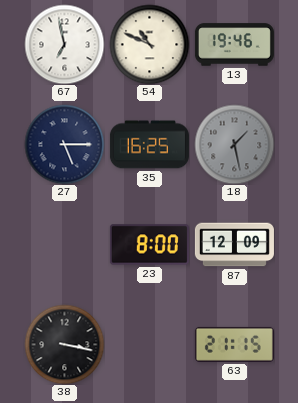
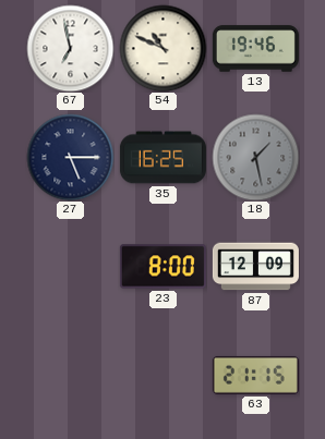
38: 3:17 -> none (64, 344)
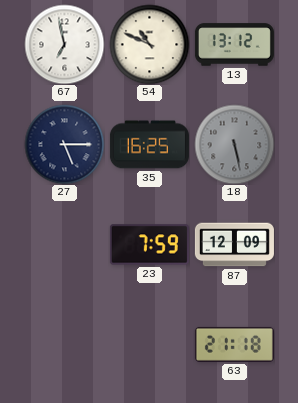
13: 19:46 -> 13:12 (234, 45)
18: 1:28 -> 5:28 (234, 144)
23: 8:00 -> 7:59 (149, 245)
63: 21:15 -> 21:18 (234, 344)
